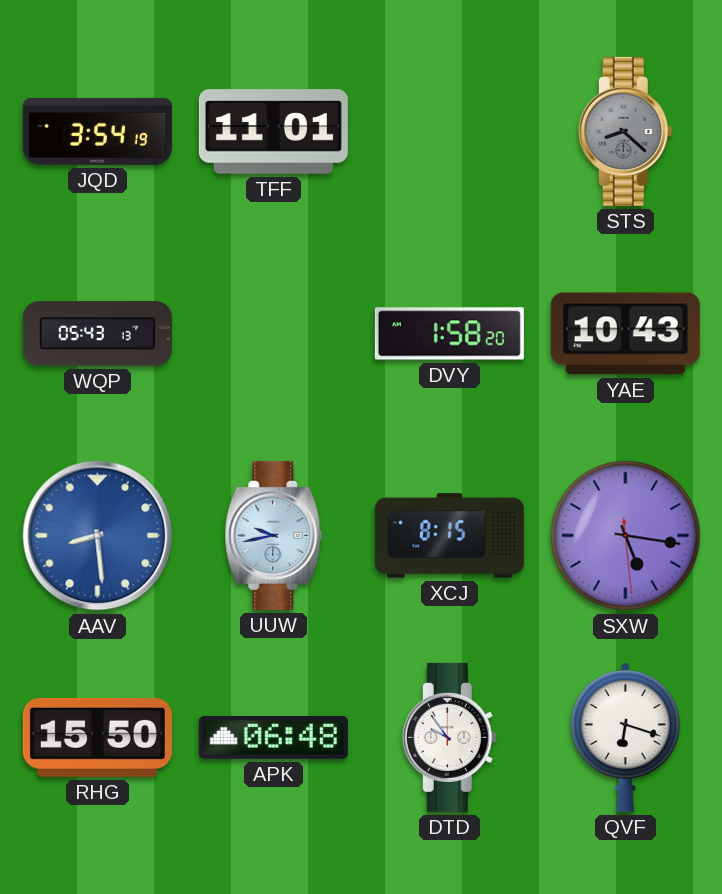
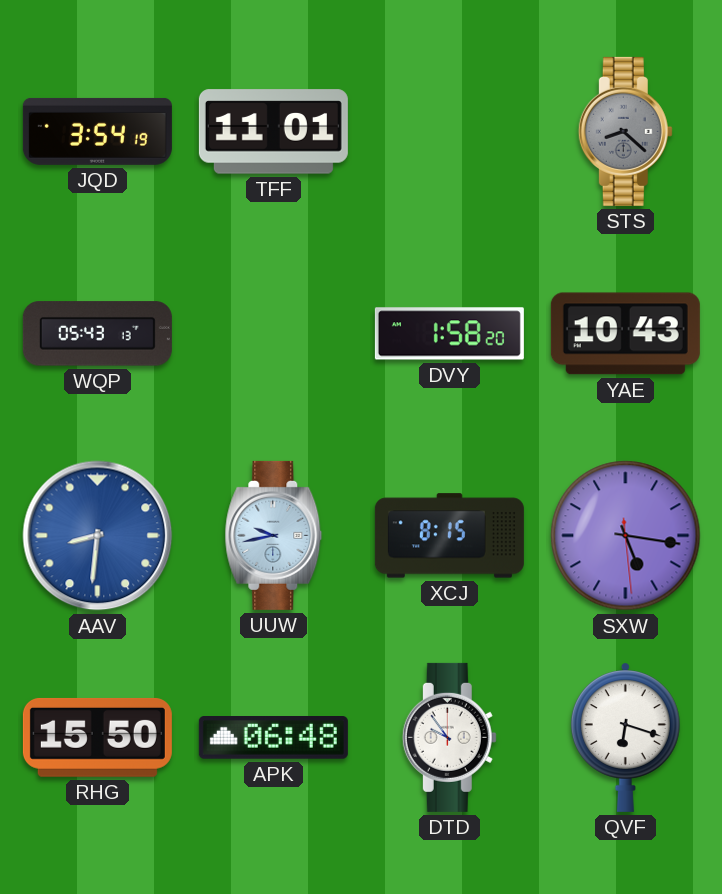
AAV: 8:29 -> 8:31 (98, 536)
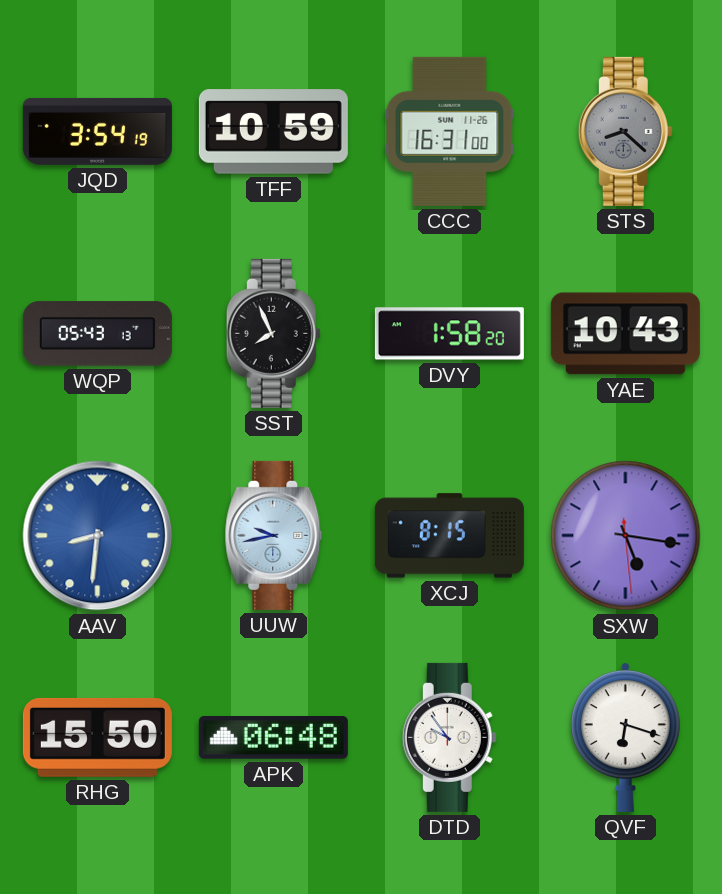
TFF: 11:01 -> 10:59 (273, 132)
CCC: none -> 16:31 (450, 131)
SST: none -> 7:56 (273, 333)
